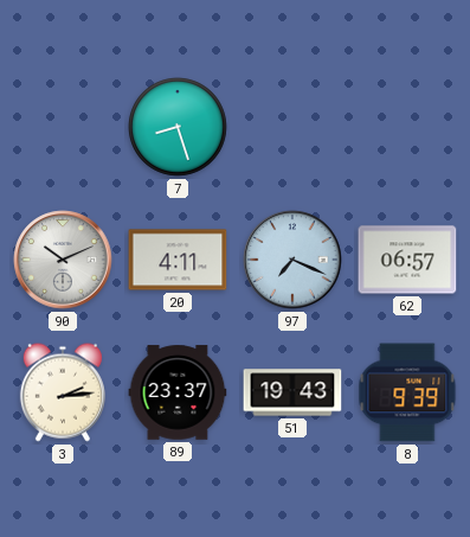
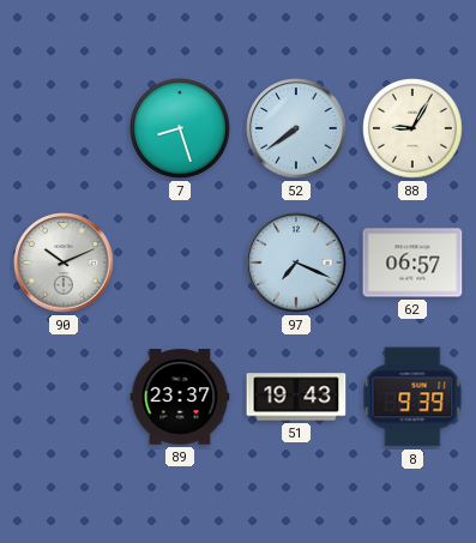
52: none -> 7:39 (296, 128)
88: none -> 9:05 (412, 128)
20: 4:11 -> none (178, 260)
3: 2:14 -> none (63, 392)
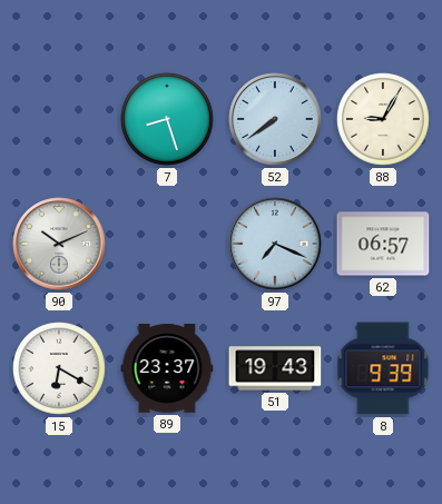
15: none -> 6:20 (59, 368)
